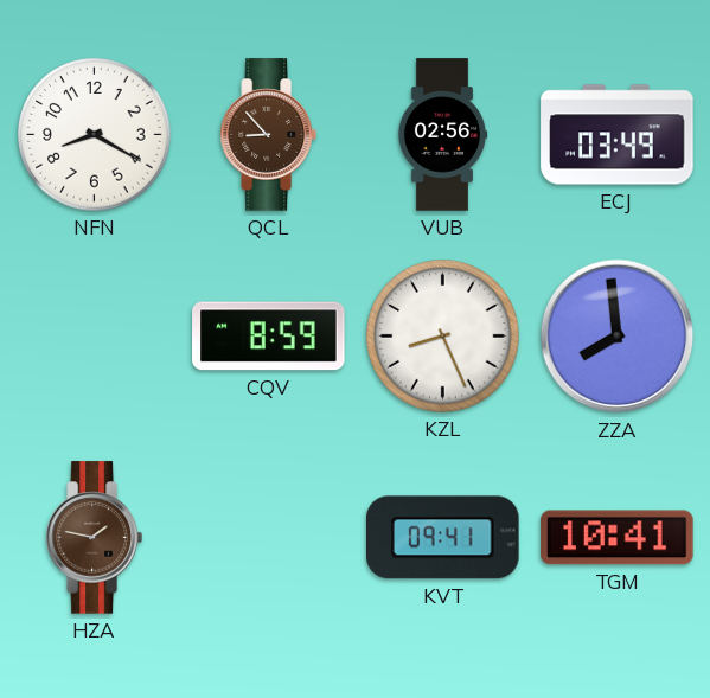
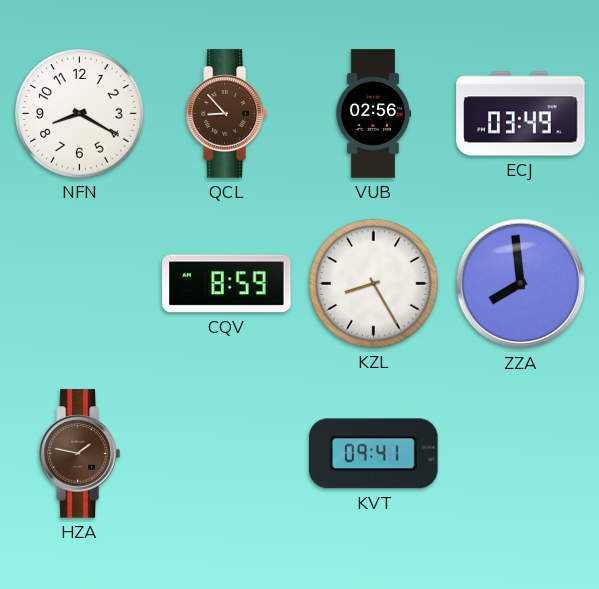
KZL: 8:26 -> 8:25 (374, 284)
TGM: 10:41 -> none (618, 538)
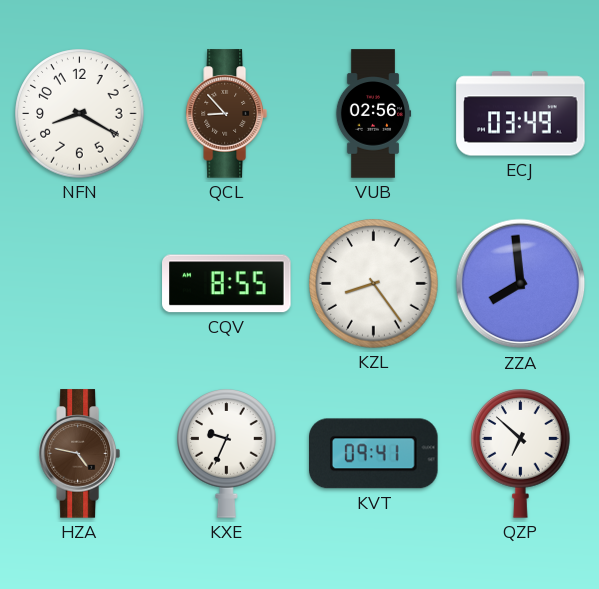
CQV: 8:59 -> 8:55 (227, 284)
KZL: 8:25 -> 8:24 (374, 284)
HZA: 1:47 -> 4:47 (79, 454)
KXE: none -> 9:34 (227, 454)
QZP: none -> 6:52 (521, 454)
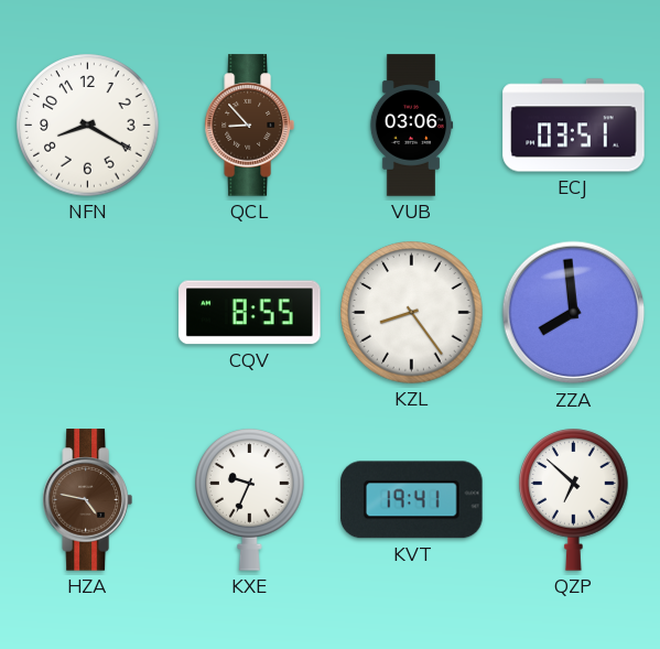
VUB: 02:56 -> 03:06 (411, 126)
ECJ: 03:49 -> 03:51 (574, 126)
KVT: 09:41 -> 19:41 (412, 500)
